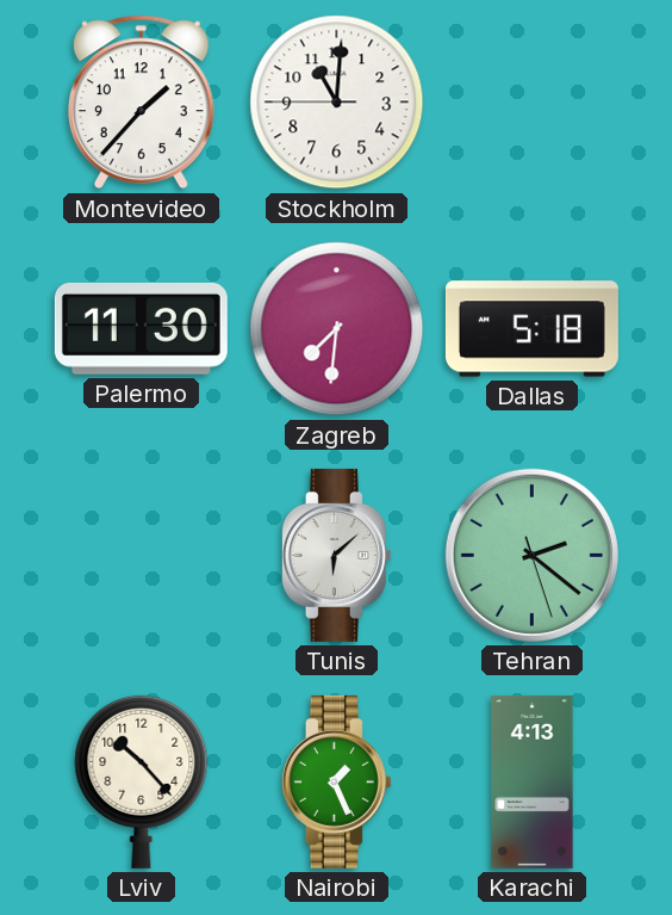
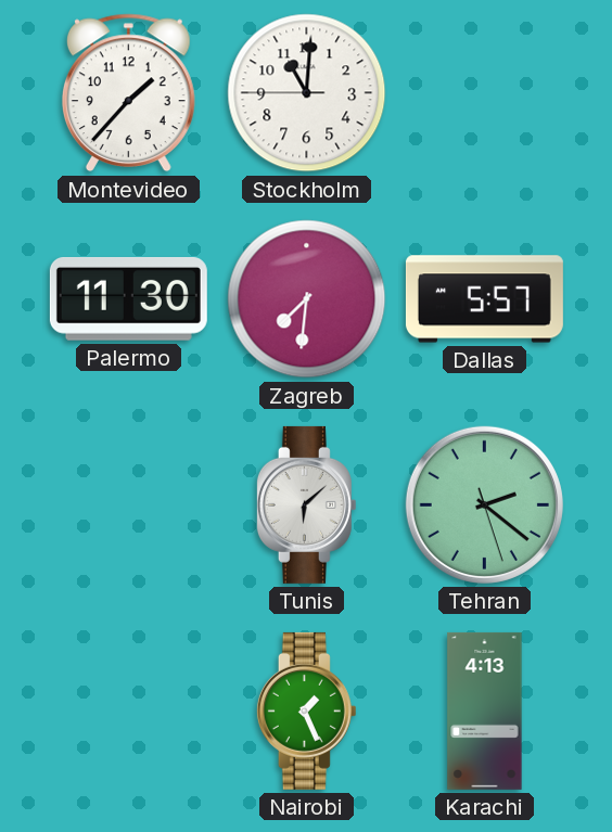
Dallas: 5:18 -> 5:57 (484, 299)
Lviv: 10:23 -> none (142, 781)
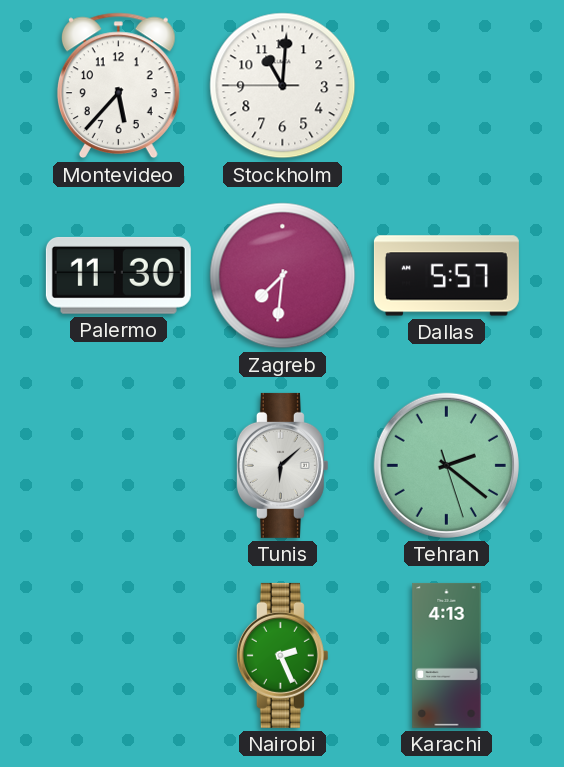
Montevideo: 1:37 -> 5:37 (118, 86)
Nairobi: 1:26 -> 2:26 (282, 655)
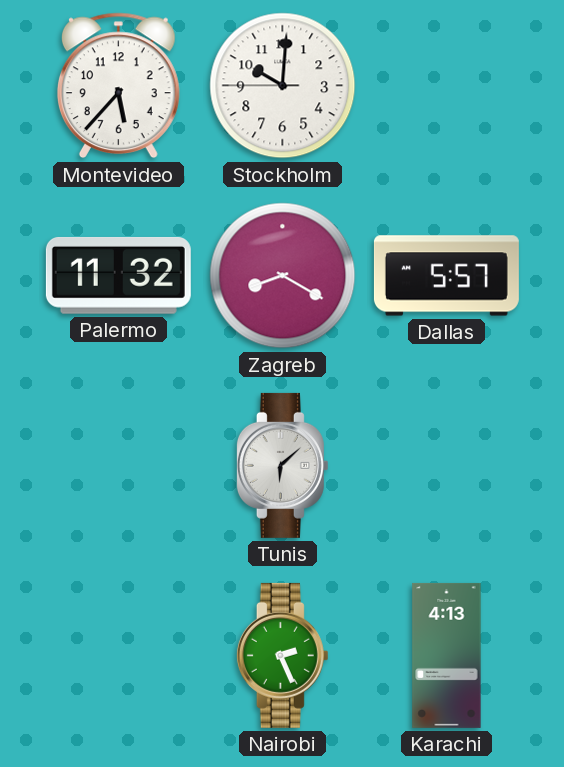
Stockholm: 11:00 -> 10:00 (283, 86)
Palermo: 11:30 -> 11:32 (118, 275)
Zagreb: 7:31 -> 8:20 (283, 276)
Tehran: 2:21 -> none (446, 465)
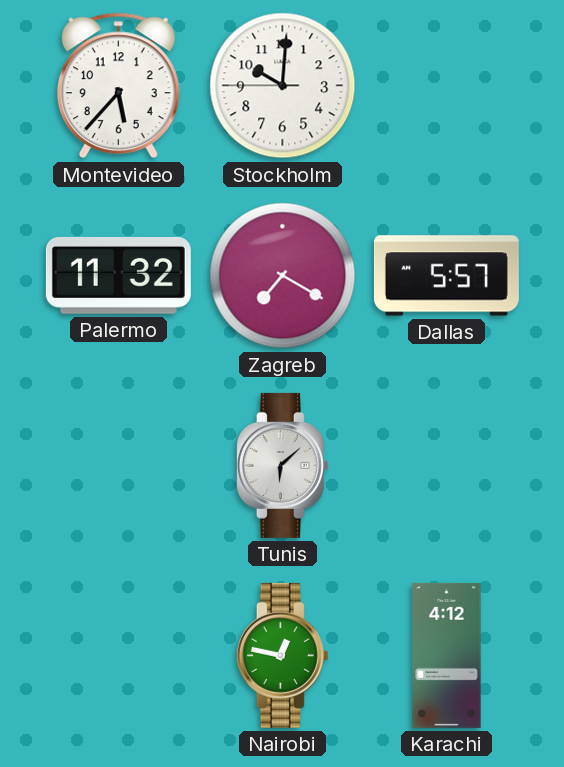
Zagreb: 8:20 -> 7:20 (283, 276)
Nairobi: 2:26 -> 12:47 (282, 655)
Karachi: 4:13 -> 4:12 (447, 655)
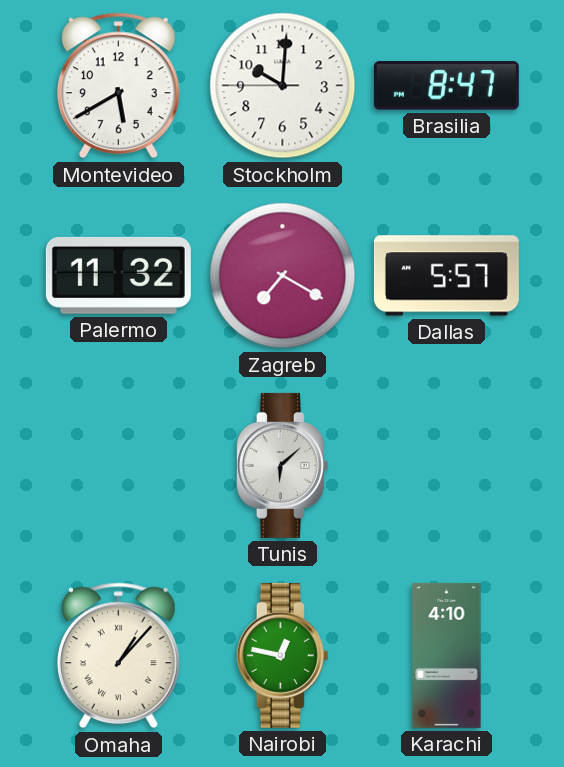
Montevideo: 5:37 -> 5:40 (118, 86)
Brasilia: none -> 8:47 (446, 86)
Omaha: none -> 1:07 (118, 656)
Karachi: 4:12 -> 4:10 (447, 655)
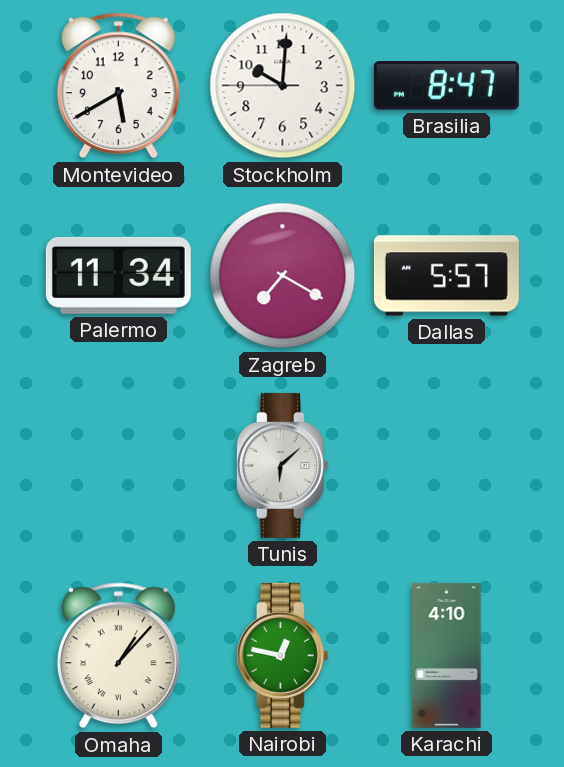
Palermo: 11:32 -> 11:34 (118, 275)
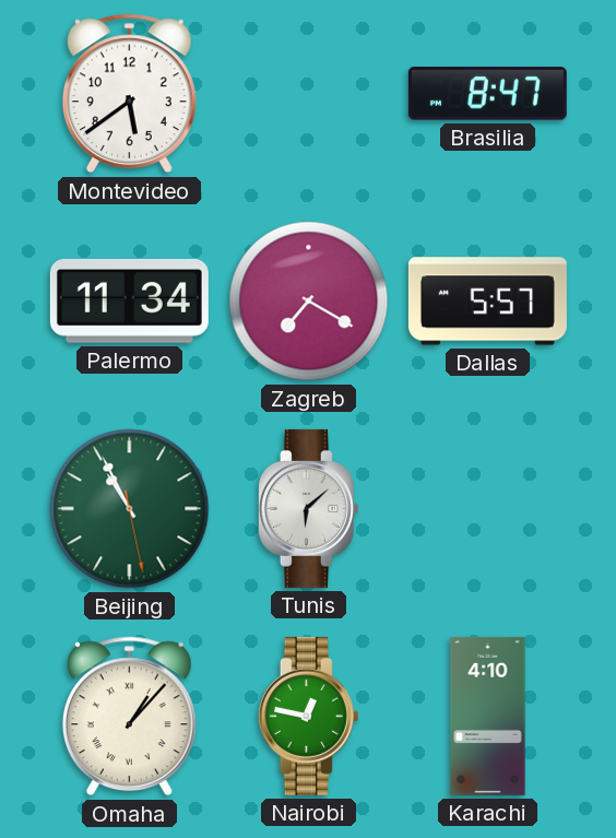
Montevideo: 5:40 -> 5:39 (129, 94)
Stockholm: 10:00 -> none (283, 86)
Beijing: none -> 10:55 (130, 509)
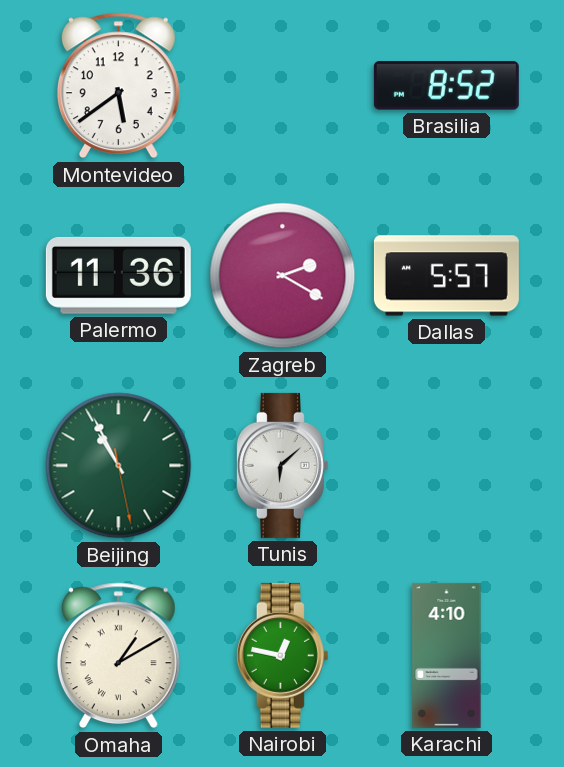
Brasilia: 8:47 -> 8:52 (446, 86)
Palermo: 11:34 -> 11:36 (118, 275)
Zagreb: 7:20 -> 2:20 (283, 276)
Omaha: 1:07 -> 1:10 (118, 656)
